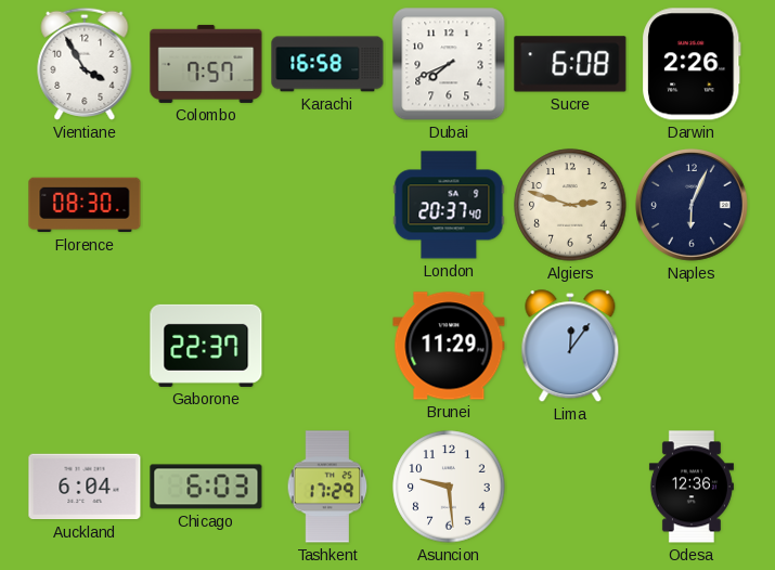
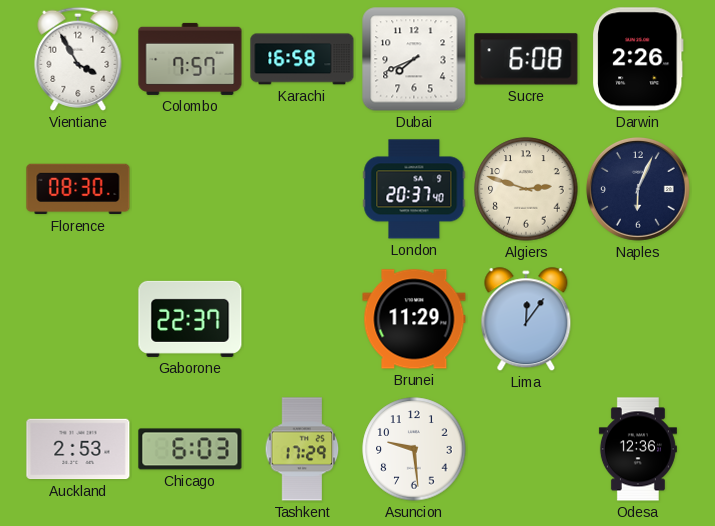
Auckland: 6:04 -> 2:53 (78, 449)
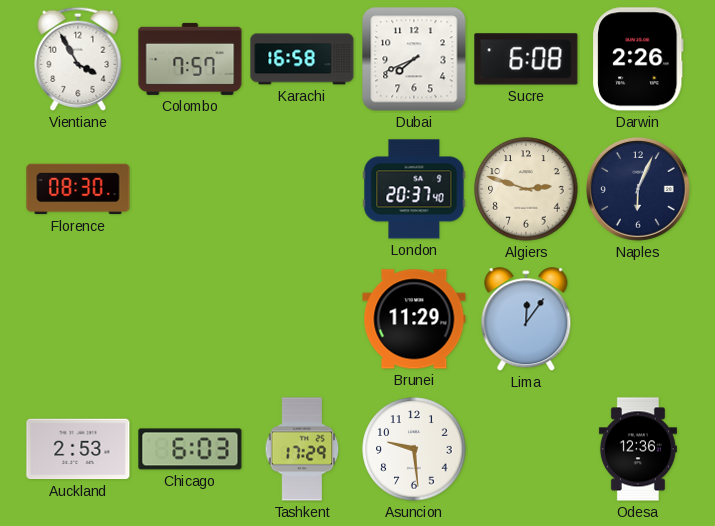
Gaborone: 22:37 -> none (190, 319)
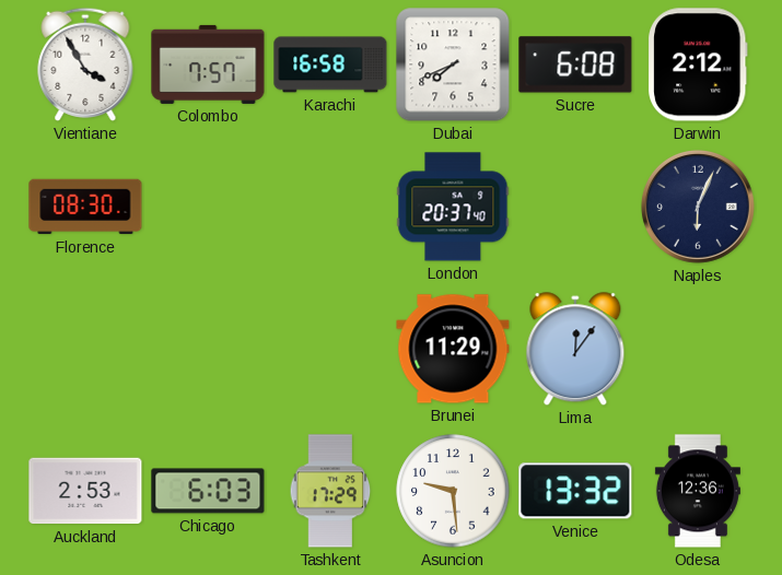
Darwin: 2:26 -> 2:12 (699, 64)
Algiers: 2:48 -> none (526, 189)
Venice: none -> 13:32 (575, 491)
